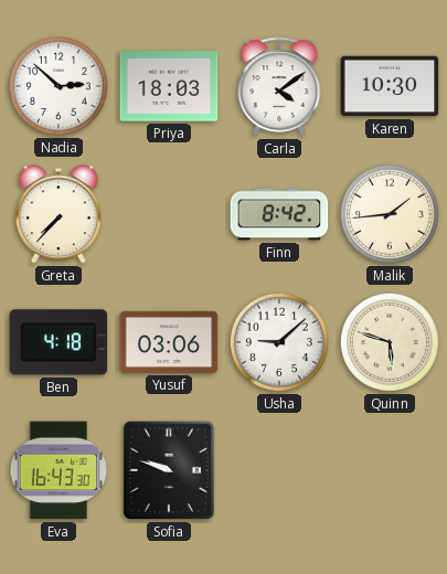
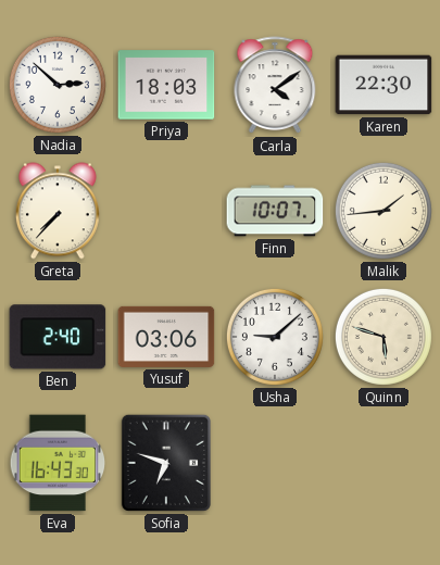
Karen: 10:30 -> 22:30 (384, 85)
Finn: 8:42 -> 10:07 (275, 211)
Ben: 4:18 -> 2:40 (58, 337)
Sofia: 9:48 -> 6:48 (166, 463)
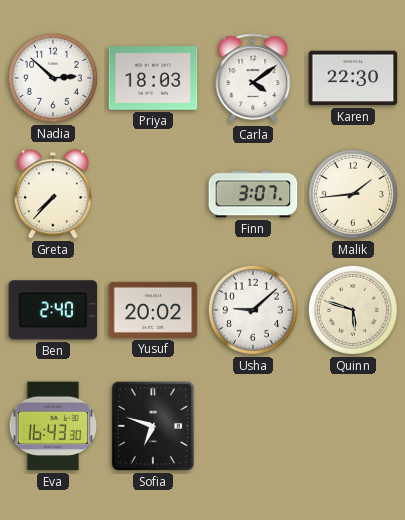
Finn: 10:07 -> 3:07 (253, 194)
Yusuf: 03:06 -> 20:02 (153, 310)
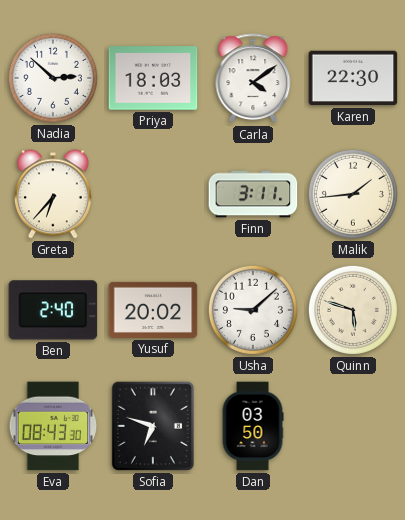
Greta: 7:37 -> 6:37 (53, 194)
Finn: 3:07 -> 3:11 (253, 194)
Eva: 16:43 -> 08:43 (53, 426)
Dan: none -> 03:50 (253, 426)
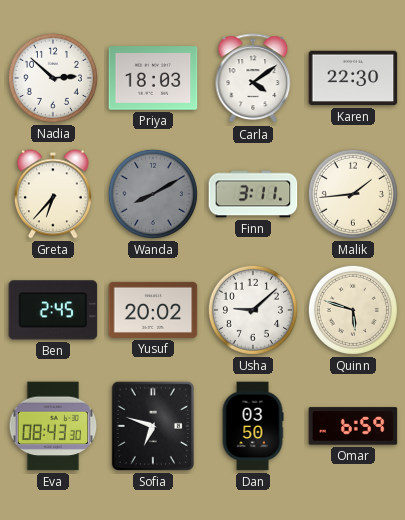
Wanda: none -> 8:10 (153, 194)
Ben: 2:40 -> 2:45 (53, 310)
Omar: none -> 6:59 (353, 426)
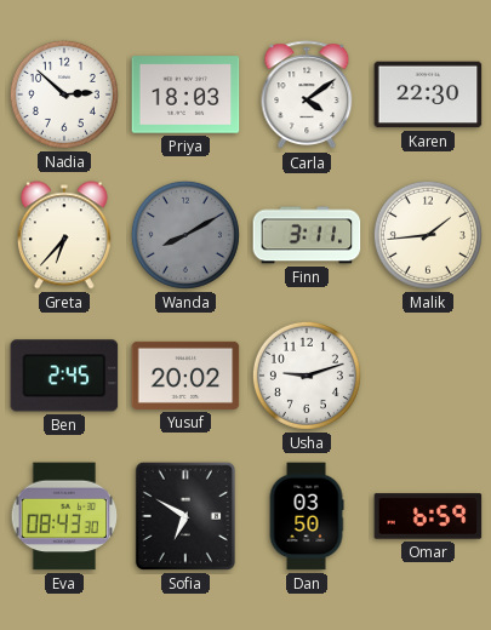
Usha: 9:08 -> 9:12 (307, 376)
Quinn: 5:48 -> none (353, 310)
Sofia: 6:48 -> 6:50 (185, 516)
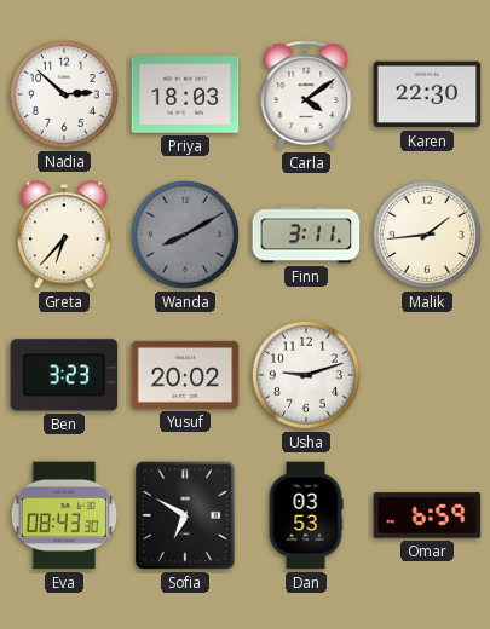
Ben: 2:45 -> 3:23 (64, 375)
Dan: 03:50 -> 03:53 (306, 515)
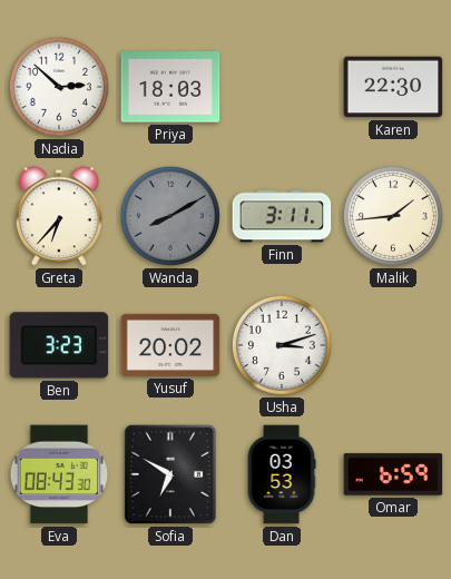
Carla: 4:09 -> none (306, 96)
Usha: 9:12 -> 3:12 (282, 345)
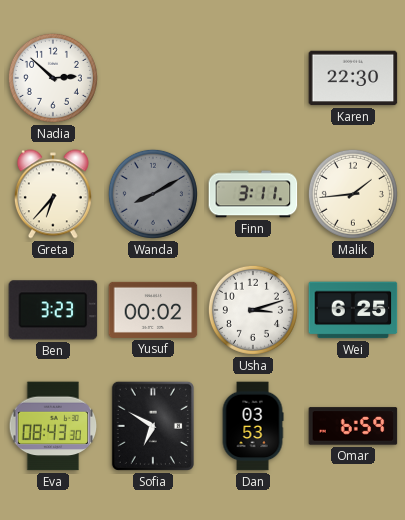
Priya: 18:03 -> none (170, 87)
Yusuf: 20:02 -> 00:02 (153, 310)
Wei: none -> 6:25 (353, 310)
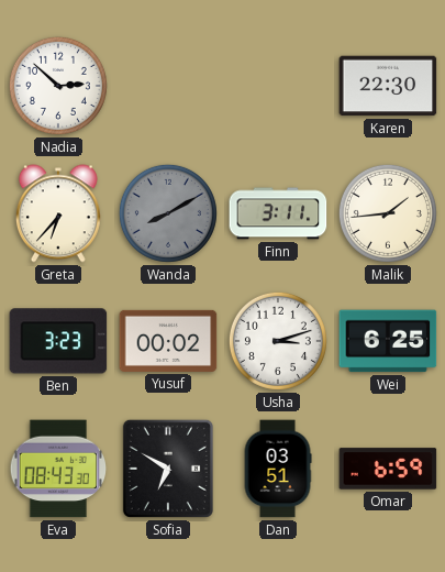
Dan: 03:53 -> 03:51 (278, 469)
